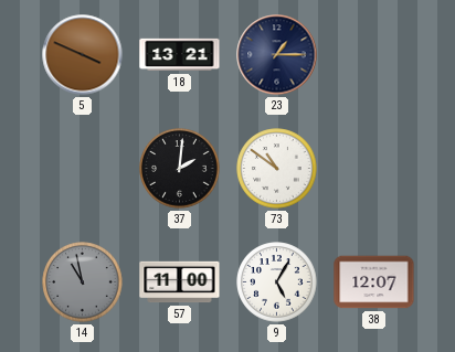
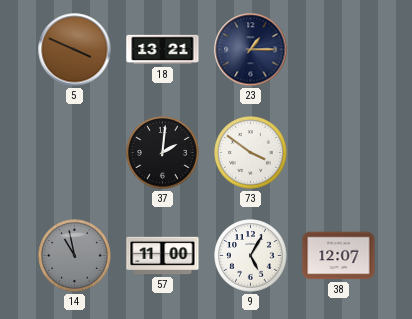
73: 10:51 -> 3:51 (251, 153)
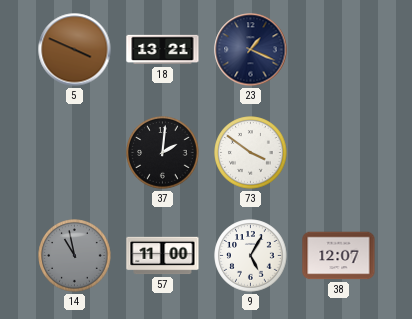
23: 1:15 -> 1:19 (251, 50)
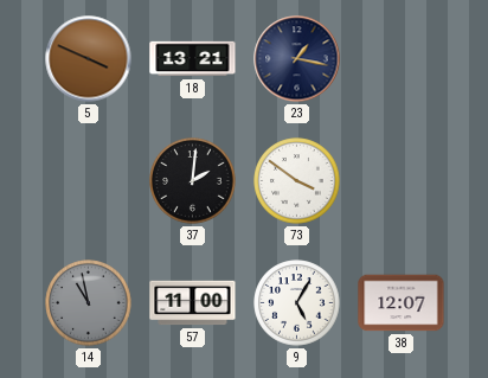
23: 1:19 -> 1:17 (297, 59)
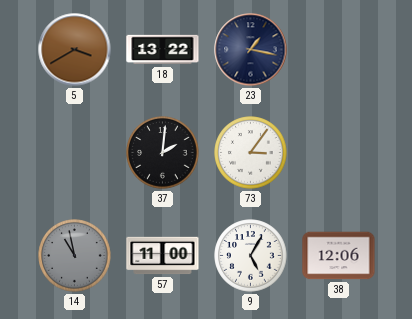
5: 3:49 -> 3:40 (75, 50)
18: 13:21 -> 13:22 (163, 50)
73: 3:51 -> 3:06 (251, 153)
38: 12:07 -> 12:06 (339, 256)
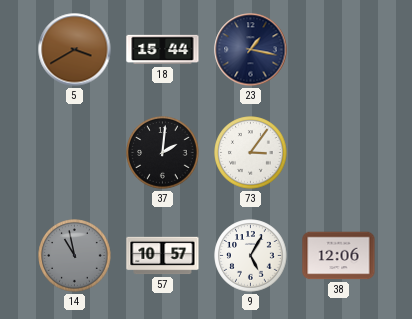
18: 13:22 -> 15:44 (163, 50)
57: 11:00 -> 10:57 (163, 256)
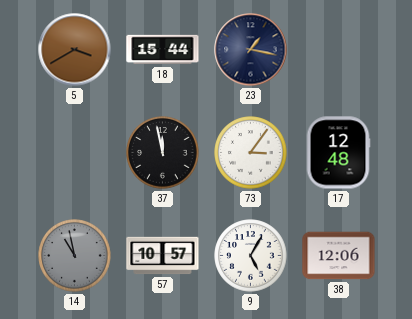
37: 2:01 -> 11:58 (163, 153)
17: none -> 12:48 (338, 153)
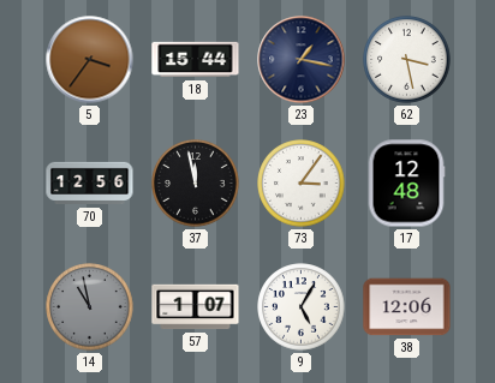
5: 3:40 -> 3:36 (90, 60)
62: none -> 3:28 (407, 60)
70: none -> 12:56 (90, 184)
57: 10:57 -> 1:07 (196, 307)
